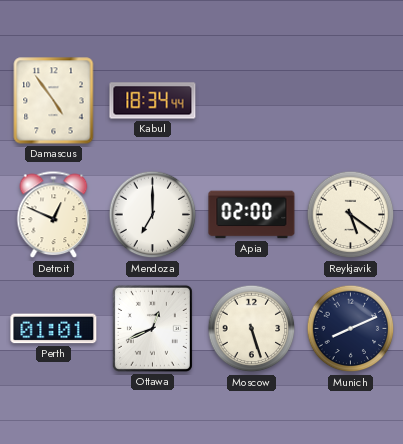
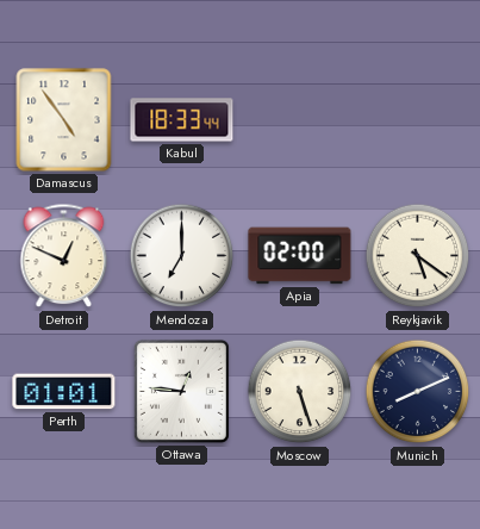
Kabul: 18:34 -> 18:33 (182, 120)
Ottawa: 12:41 -> 12:46 (181, 391)
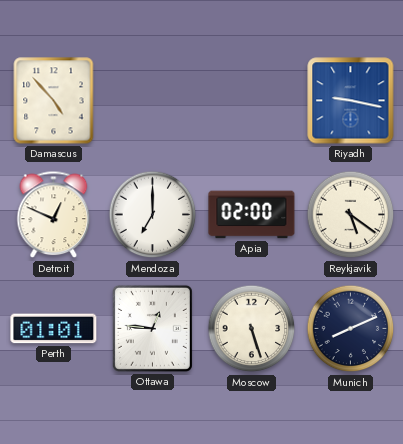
Damascus: 4:54 -> 4:53 (54, 101)
Kabul: 18:33 -> none (182, 120)
Riyadh: none -> 9:17 (351, 101)
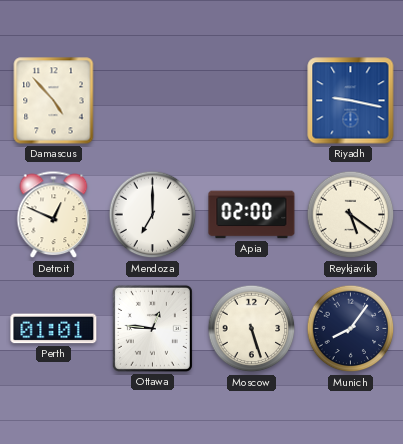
Munich: 8:11 -> 8:06 (351, 329)
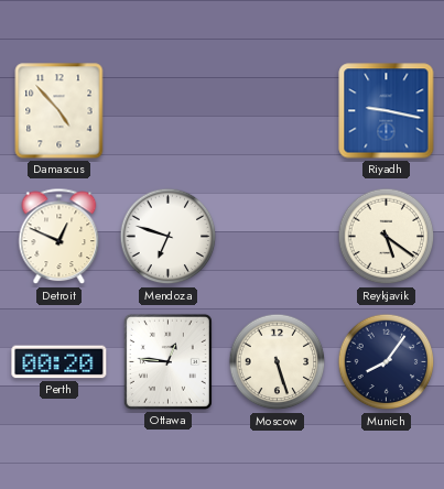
Mendoza: 7:00 -> 6:48 (169, 237)
Apia: 02:00 -> none (252, 215)
Perth: 01:01 -> 00:20 (59, 362)
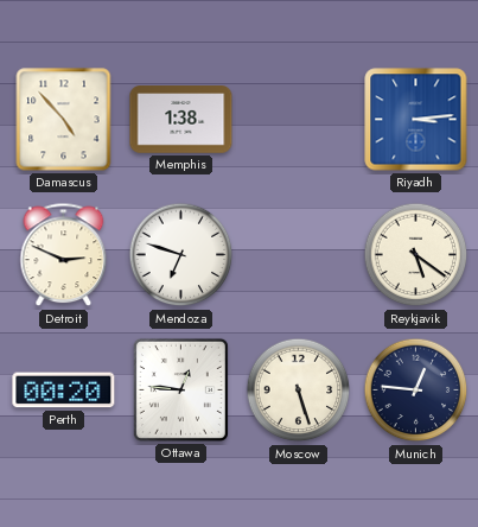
Memphis: none -> 1:38 (181, 120)
Riyadh: 9:17 -> 3:14 (416, 120)
Detroit: 12:49 -> 2:49 (64, 255)
Munich: 8:06 -> 12:46 (416, 391)
